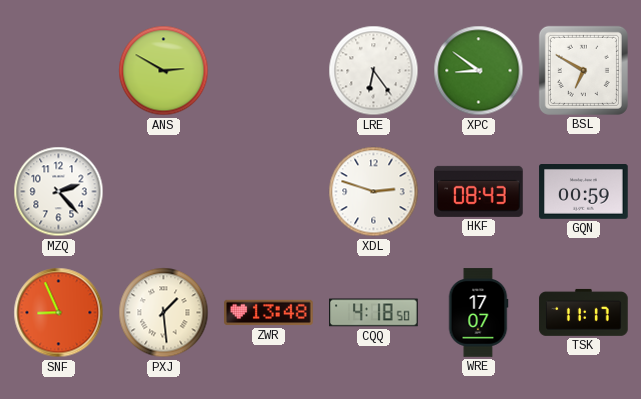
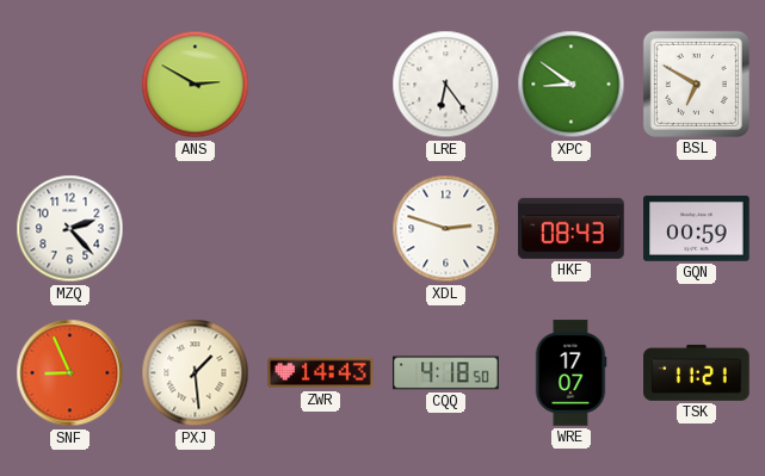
ZWR: 13:48 -> 14:43 (321, 373)
TSK: 11:17 -> 11:21 (697, 372)
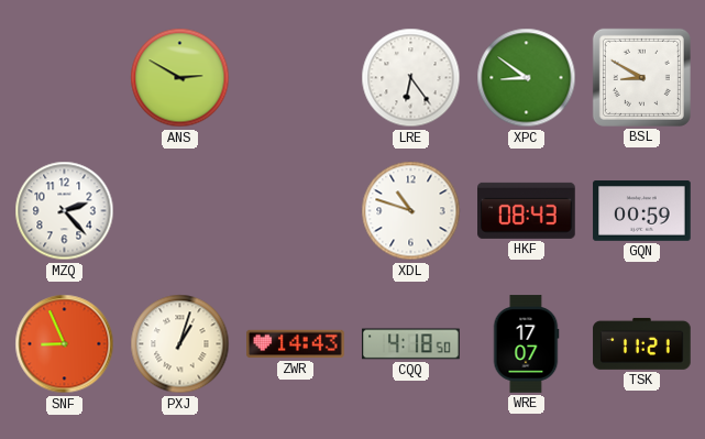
BSL: 6:50 -> 8:50 (641, 77)
XDL: 2:48 -> 10:48 (411, 211)
PXJ: 1:29 -> 1:03 (180, 344)
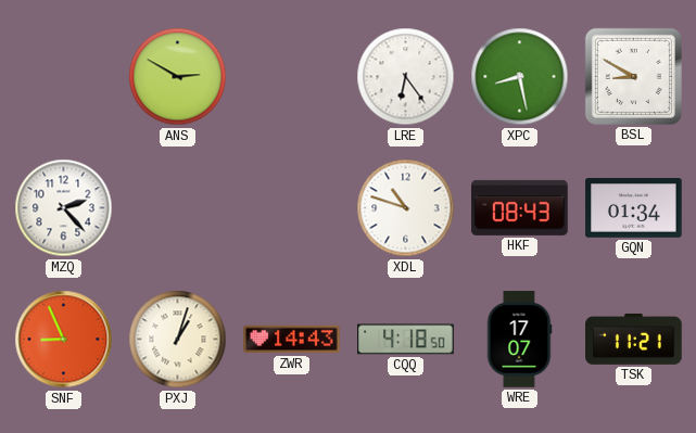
XPC: 8:51 -> 8:28 (520, 77)
GQN: 00:59 -> 01:34 (634, 208)
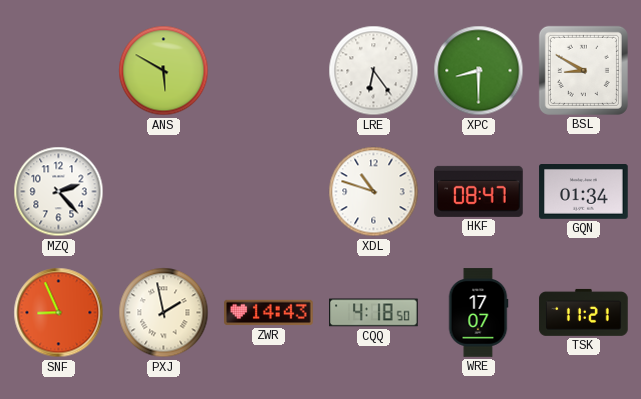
ANS: 2:50 -> 5:50 (164, 71)
XPC: 8:28 -> 8:30 (479, 71)
HKF: 08:43 -> 08:47 (479, 191)
PXJ: 1:03 -> 1:58 (164, 313)
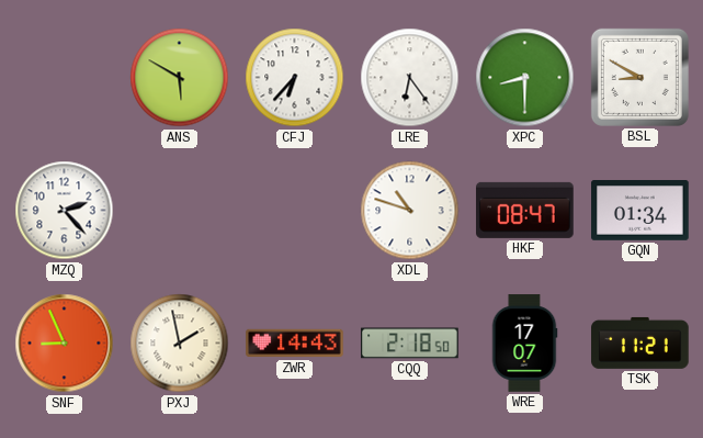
CFJ: none -> 6:37 (295, 78)
CQQ: 4:18 -> 2:18 (410, 344)
